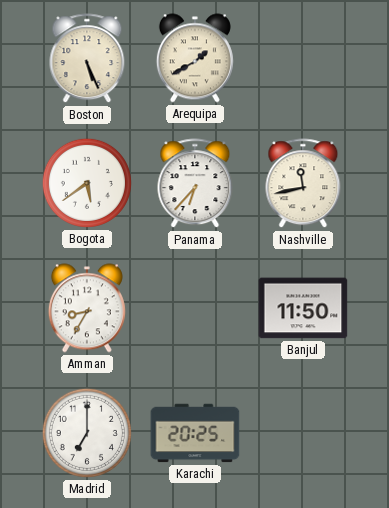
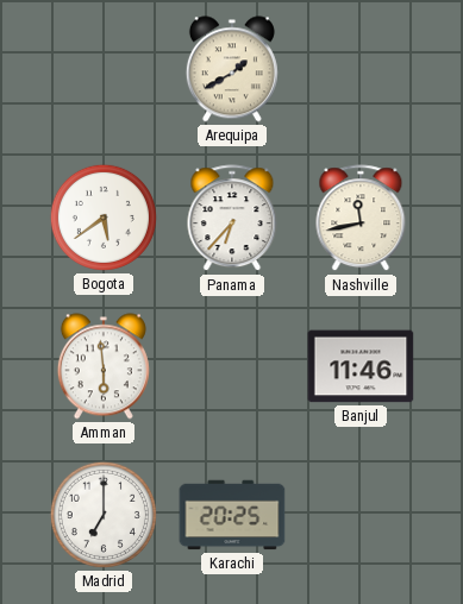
Boston: 5:26 -> none (87, 59)
Amman: 8:35 -> 5:59 (104, 366)
Banjul: 11:50 -> 11:46 (361, 366)
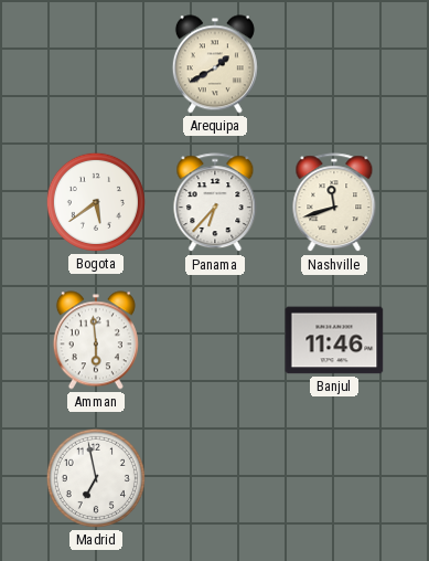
Nashville: 11:43 -> 11:42 (334, 203)
Madrid: 7:00 -> 6:58 (96, 478)
Karachi: 20:25 -> none (232, 515)
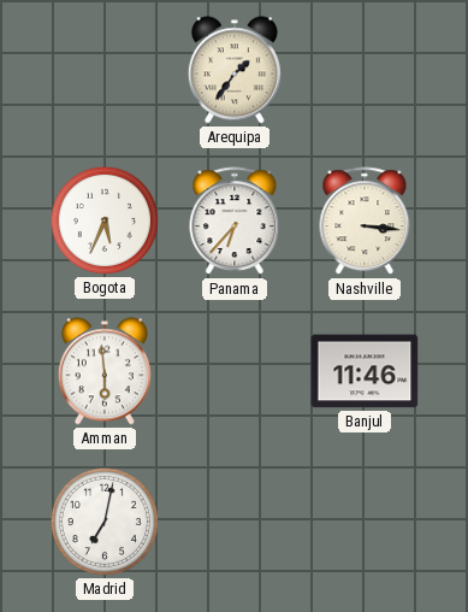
Arequipa: 1:40 -> 1:36 (235, 70)
Bogota: 5:39 -> 5:34 (105, 220)
Nashville: 11:42 -> 3:16 (365, 222)
Madrid: 6:58 -> 7:02 (105, 522)
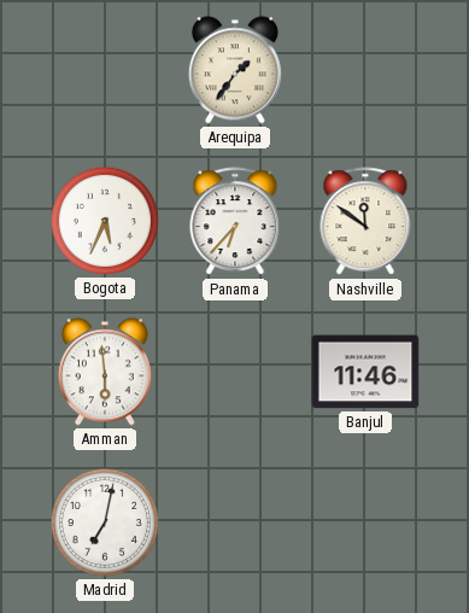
Nashville: 3:16 -> 11:51 (365, 222)
